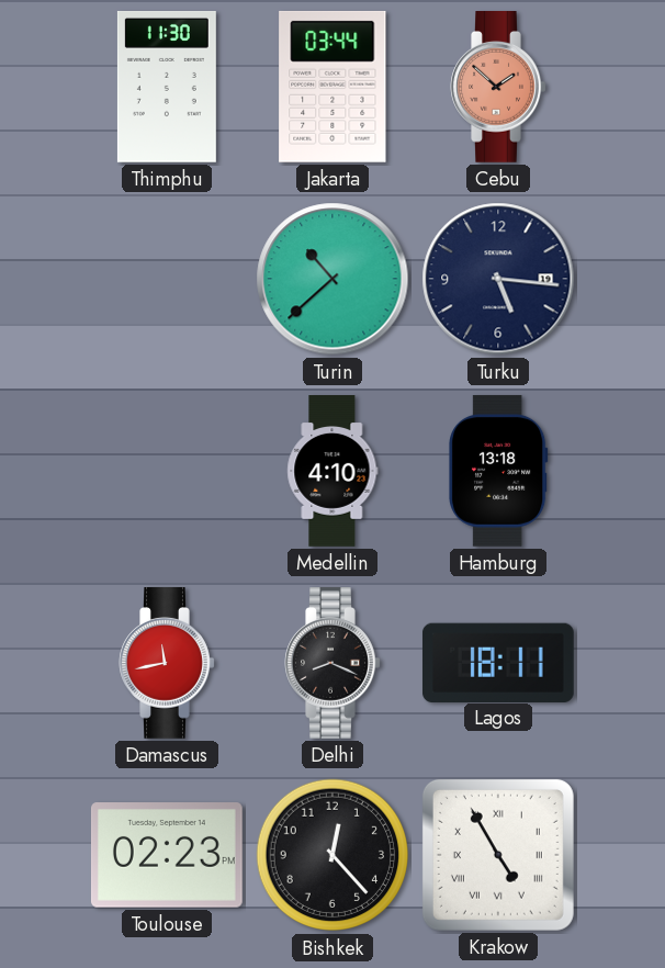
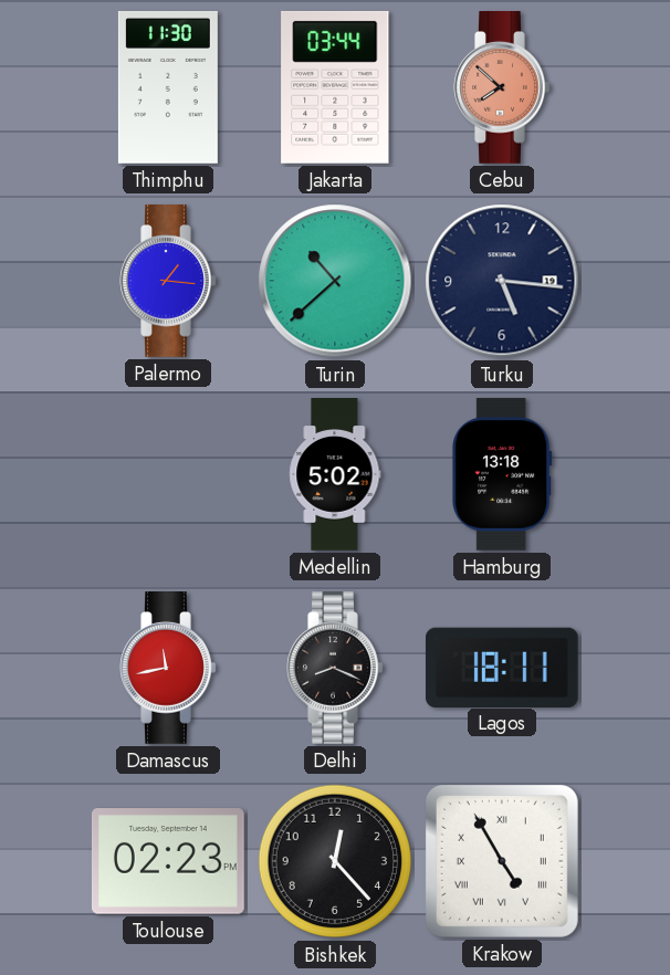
Cebu: 1:52 -> 7:52 (502, 88)
Palermo: none -> 1:16 (168, 282)
Medellin: 4:10 -> 5:02 (335, 475)
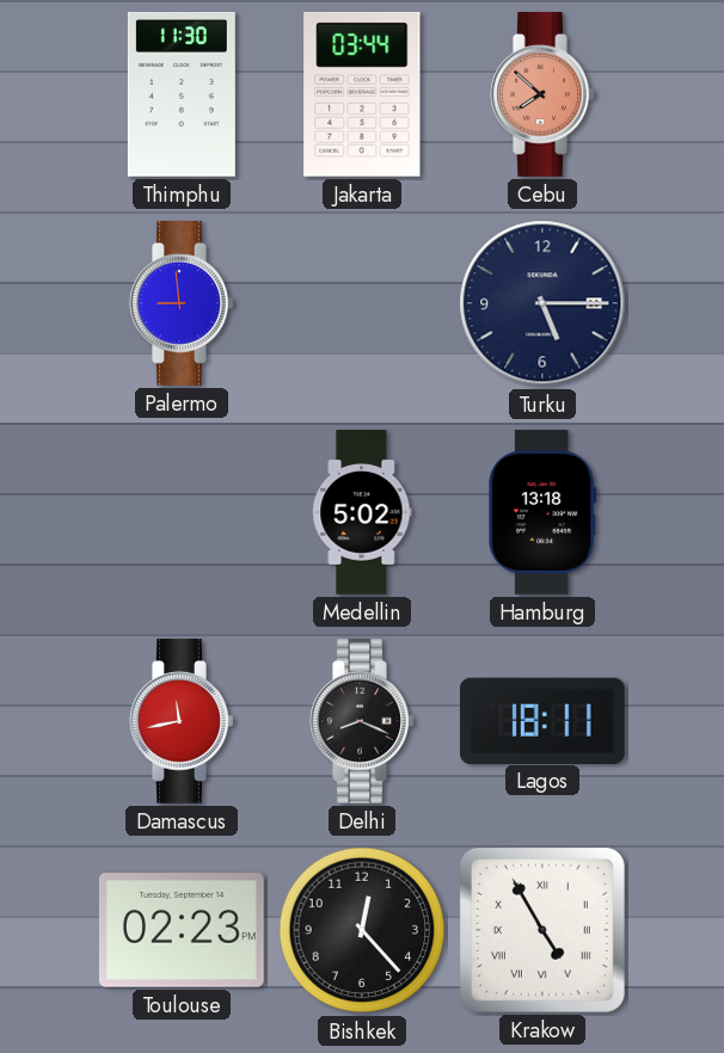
Palermo: 1:16 -> 8:59 (182, 304)
Turin: 10:38 -> none (335, 281)
Turku: 5:16 -> 5:15 (542, 303)
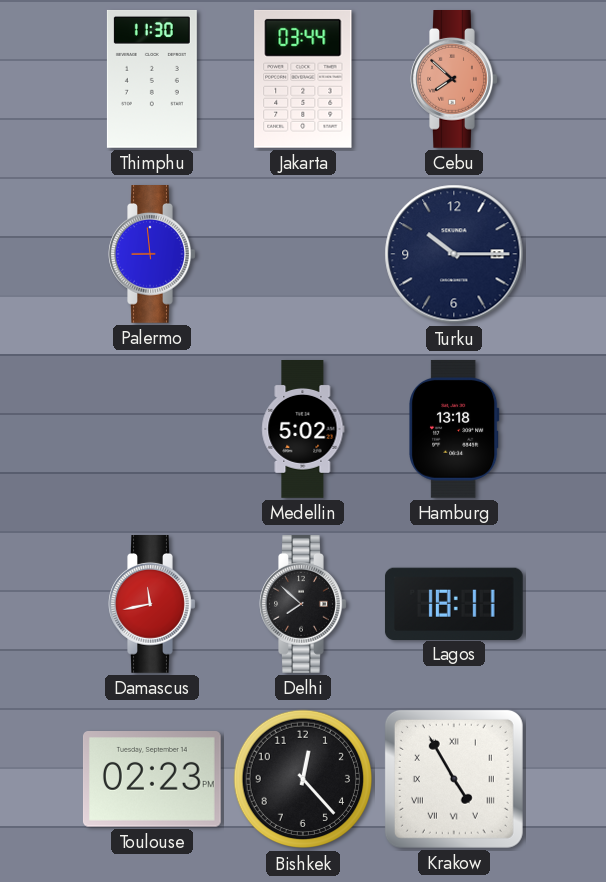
Turku: 5:15 -> 10:15 (454, 254)
Delhi: 8:19 -> 7:52 (303, 605)
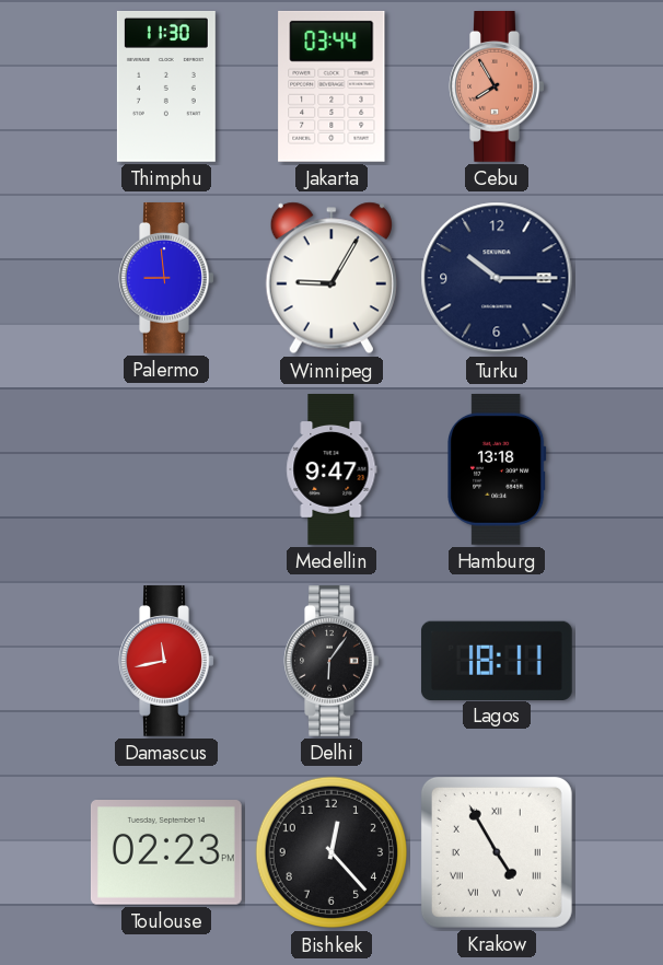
Cebu: 7:52 -> 7:55 (497, 88)
Winnipeg: none -> 9:05 (331, 278)
Medellin: 5:02 -> 9:47 (331, 470)
Delhi: 7:52 -> 6:06 (331, 662)
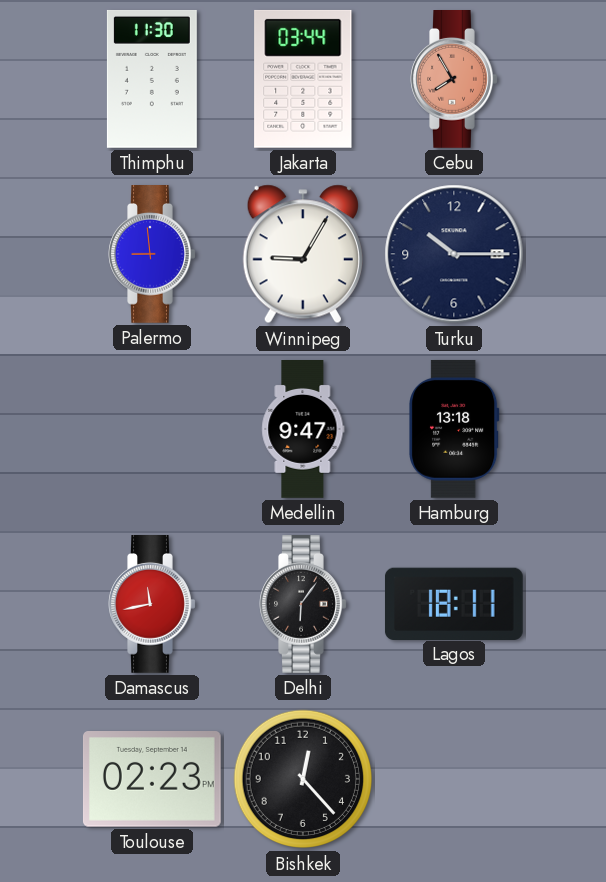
Krakow: 4:55 -> none (497, 852)
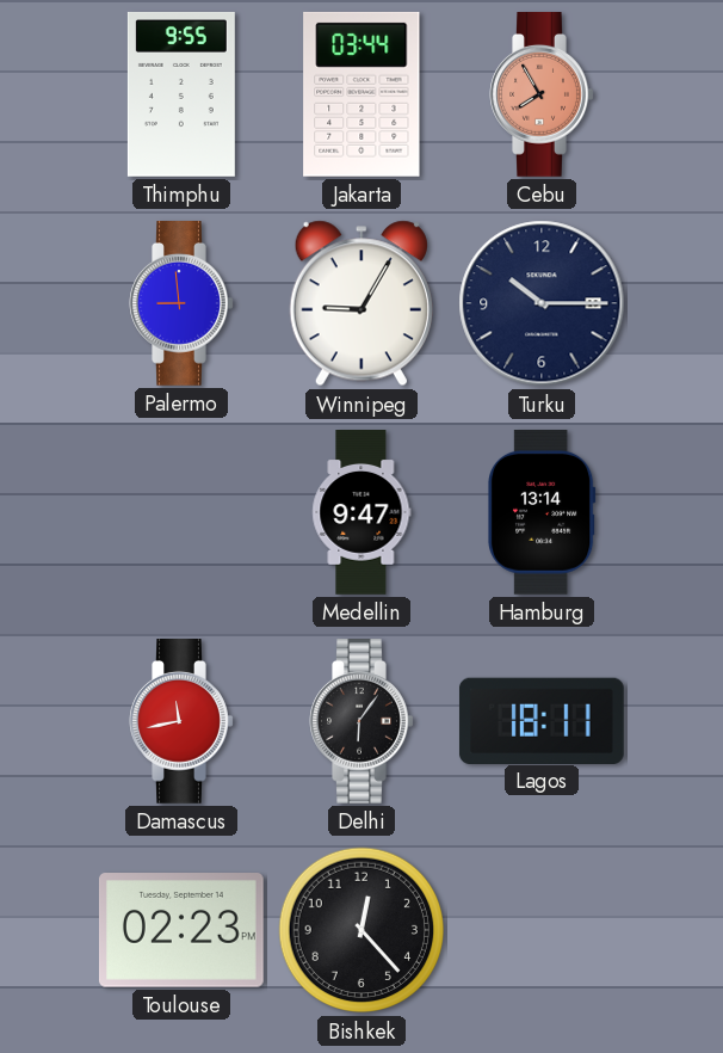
Thimphu: 11:30 -> 9:55 (181, 94)
Hamburg: 13:18 -> 13:14 (542, 512)
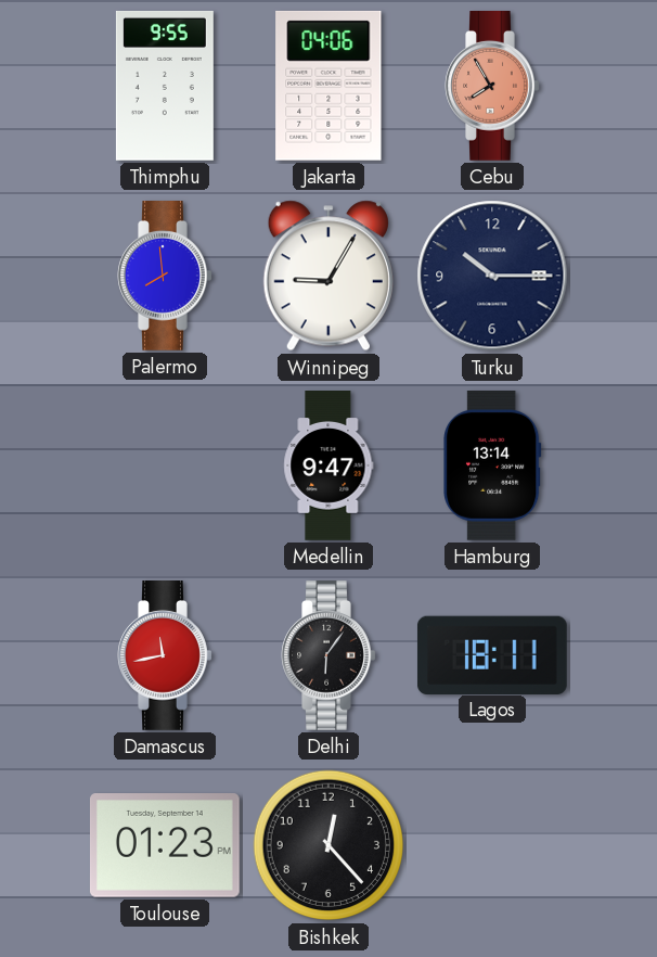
Jakarta: 03:44 -> 04:06 (328, 86)
Palermo: 8:59 -> 7:59 (165, 277)
Toulouse: 02:23 -> 01:23 (165, 846)
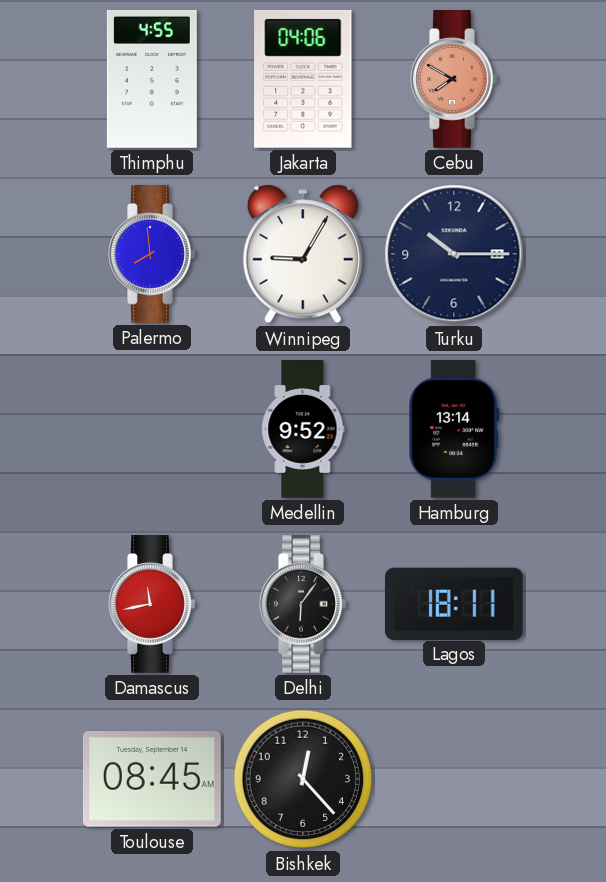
Thimphu: 9:55 -> 4:55 (152, 79)
Cebu: 7:55 -> 7:50 (454, 80)
Medellin: 9:47 -> 9:52 (303, 430)
Toulouse: 01:23 -> 08:45 (152, 780)
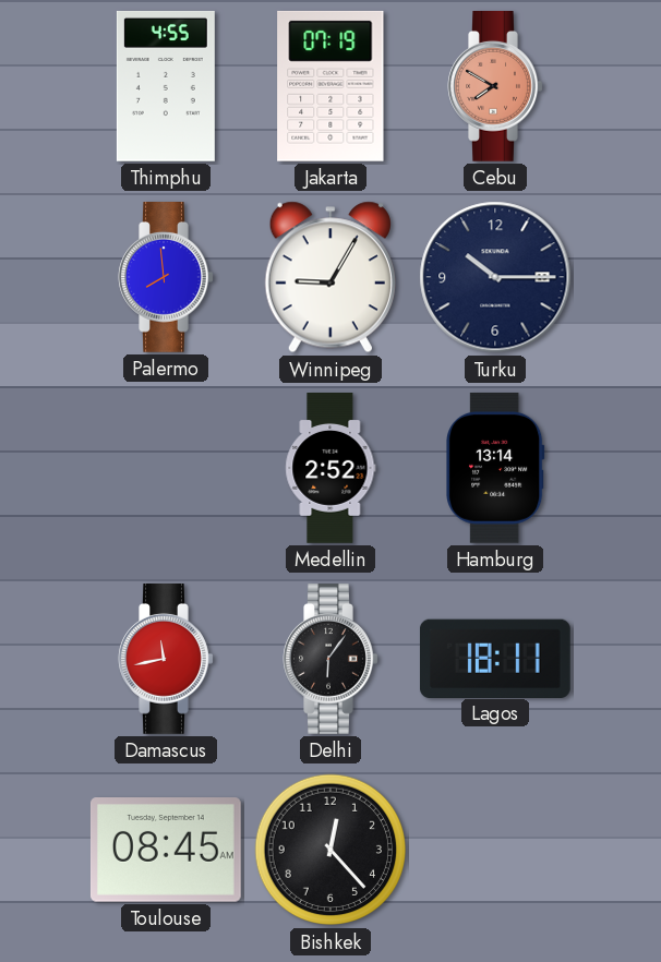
Jakarta: 04:06 -> 07:19 (330, 86)
Medellin: 9:52 -> 2:52 (330, 469)
